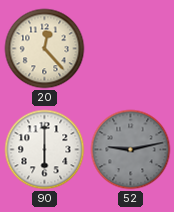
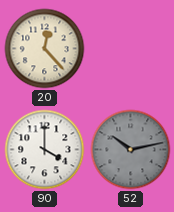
90: 6:00 -> 4:00 (45, 150)
52: 9:13 -> 10:13 (131, 150)
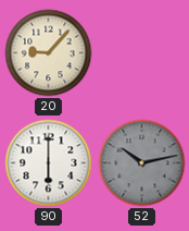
20: 12:23 -> 9:07 (49, 53)
90: 4:00 -> 6:00 (49, 163)
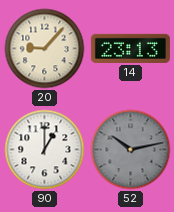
14: none -> 23:13 (130, 48)
90: 6:00 -> 1:00 (45, 150)
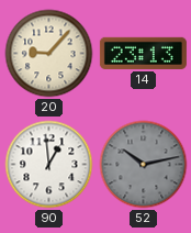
90: 1:00 -> 12:59 (49, 165)
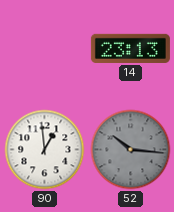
20: 9:07 -> none (49, 54)
52: 10:13 -> 10:16 (131, 150)
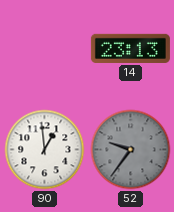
52: 10:16 -> 9:36 (131, 150)
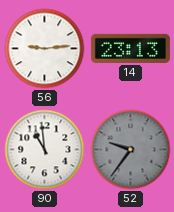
56: none -> 9:14 (45, 49)
90: 12:59 -> 10:59 (45, 150)
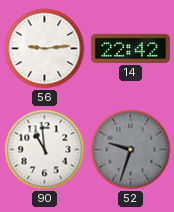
14: 23:13 -> 22:42 (130, 48)
52: 9:36 -> 9:33 (131, 150)
